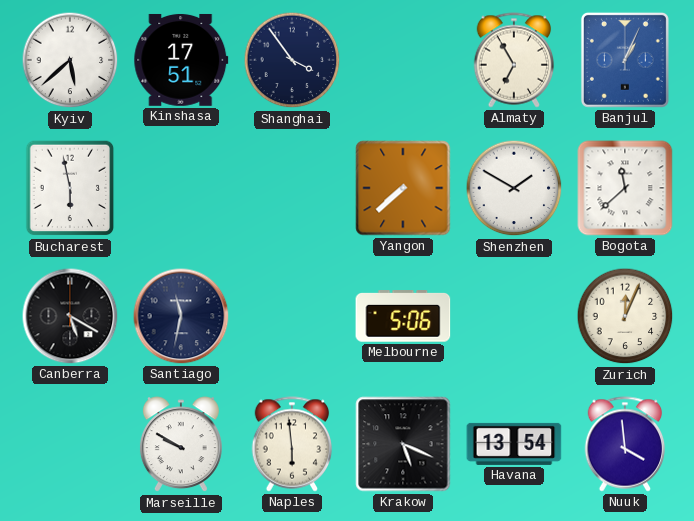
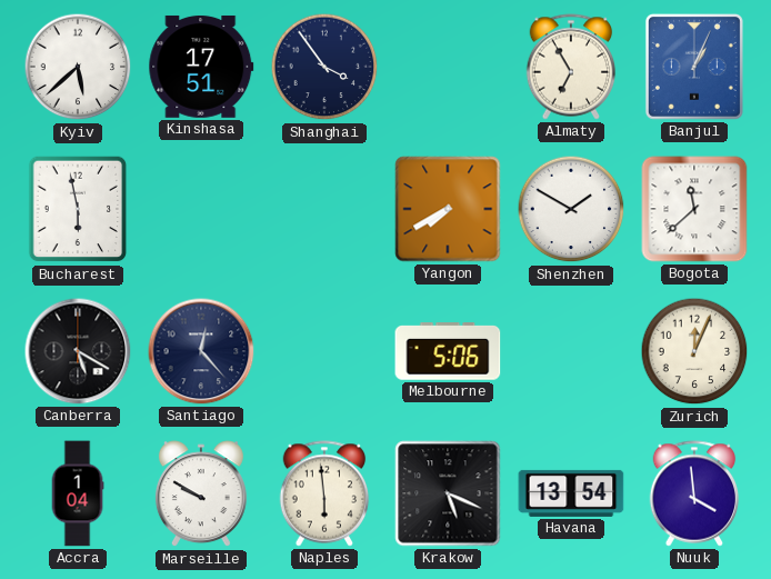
Yangon: 7:38 -> 7:40 (448, 209)
Santiago: 11:32 -> 12:23 (201, 351)
Accra: none -> 1:04 (78, 493)
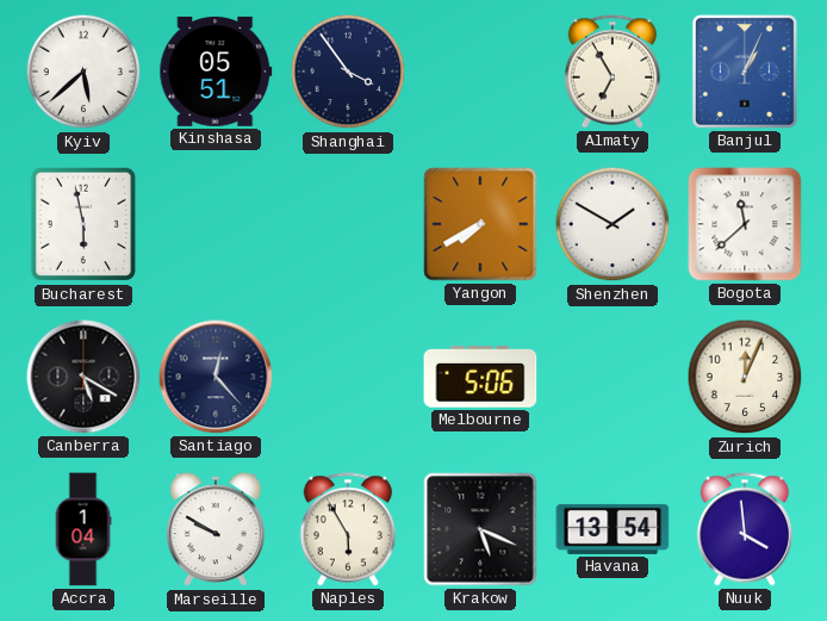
Kinshasa: 17:51 -> 05:51 (216, 72)
Naples: 5:59 -> 5:55 (348, 529)
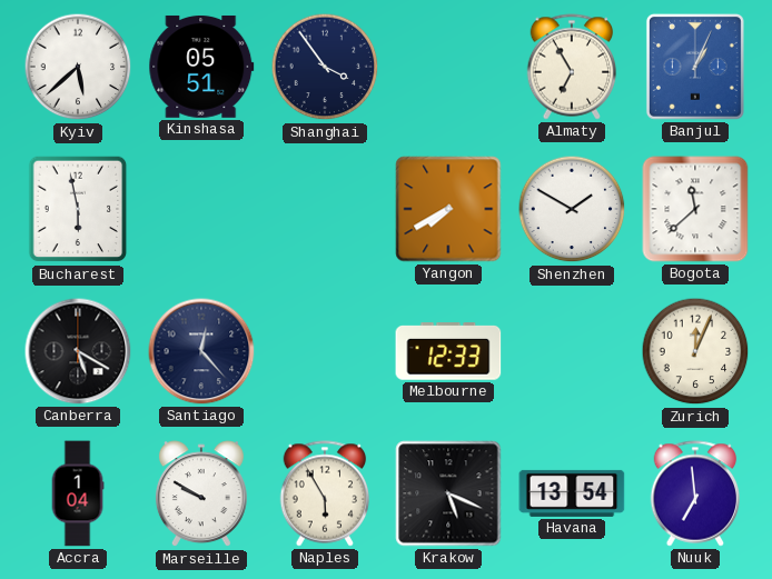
Melbourne: 5:06 -> 12:33 (448, 351)
Nuuk: 3:59 -> 6:59 (695, 493)
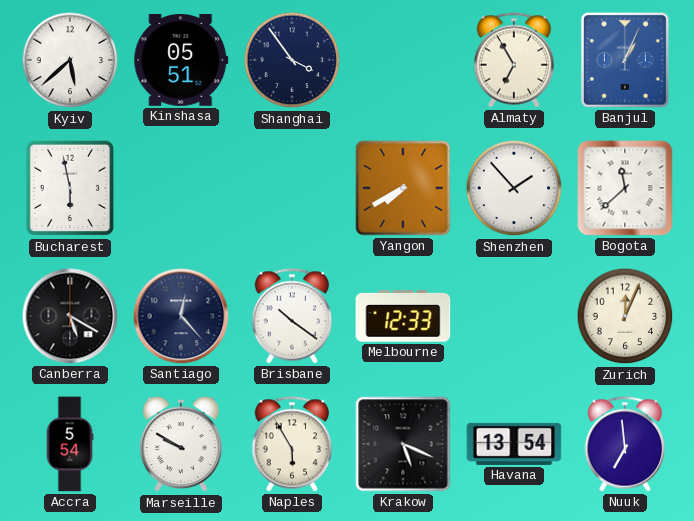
Shenzhen: 1:50 -> 1:53 (514, 188)
Brisbane: none -> 10:21 (292, 316)
Accra: 1:04 -> 5:54 (70, 444)
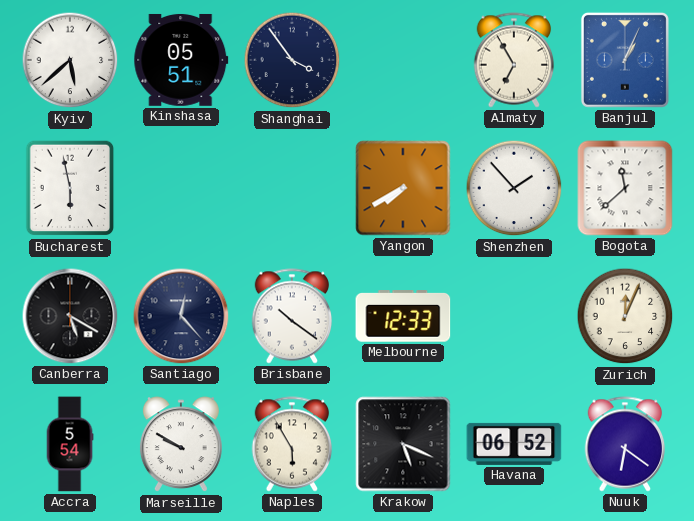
Havana: 13:54 -> 06:52 (514, 444)
Nuuk: 6:59 -> 6:21 (625, 444)
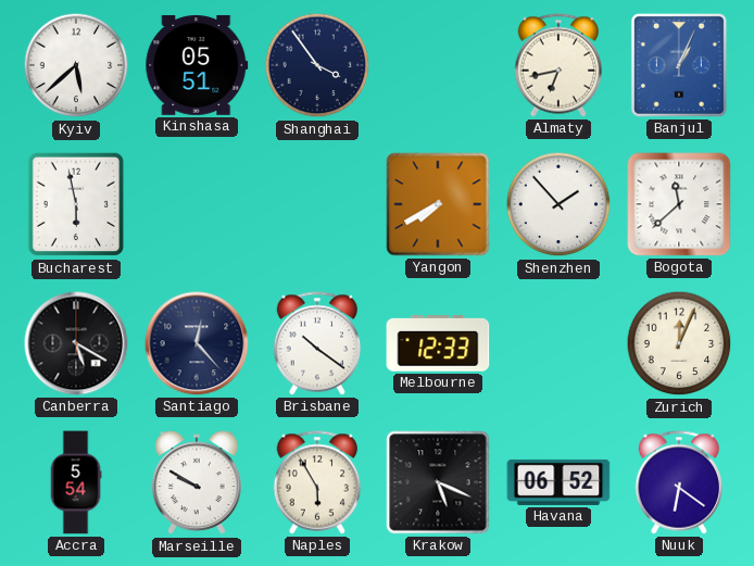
Almaty: 6:55 -> 6:43 (558, 65)
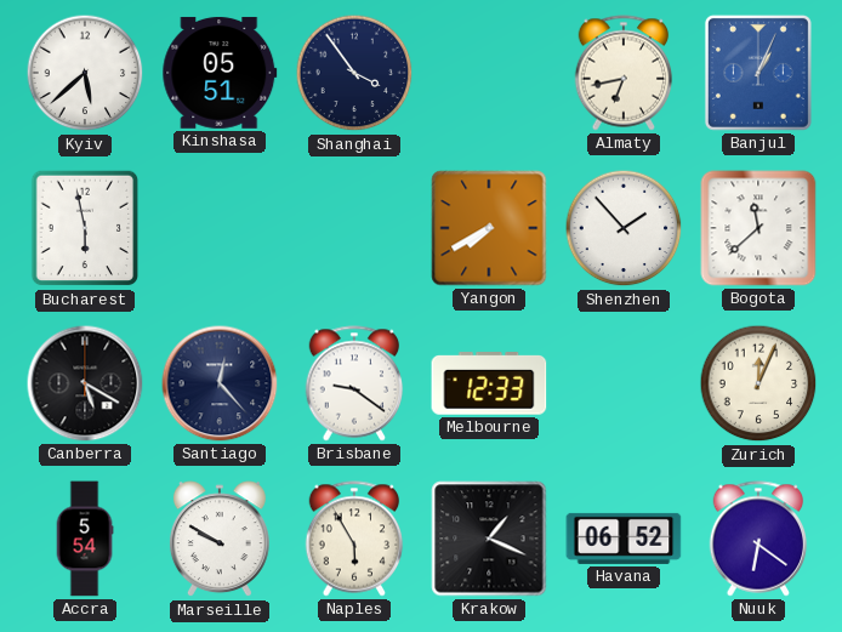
Brisbane: 10:21 -> 9:21 (354, 383)
Krakow: 5:19 -> 1:19 (489, 539)
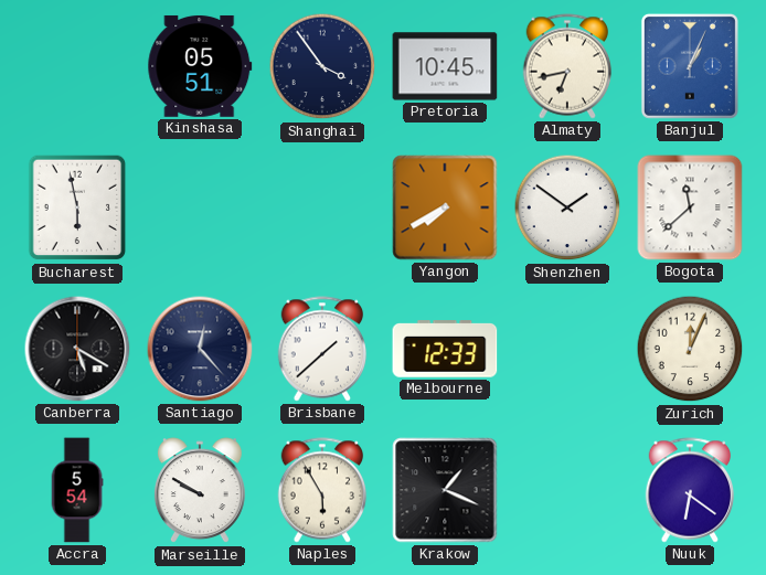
Kyiv: 5:38 -> none (85, 73)
Pretoria: none -> 10:45 (445, 66)
Shenzhen: 1:53 -> 1:51 (567, 207)
Brisbane: 9:21 -> 1:38 (322, 349)
Havana: 06:52 -> none (624, 539)
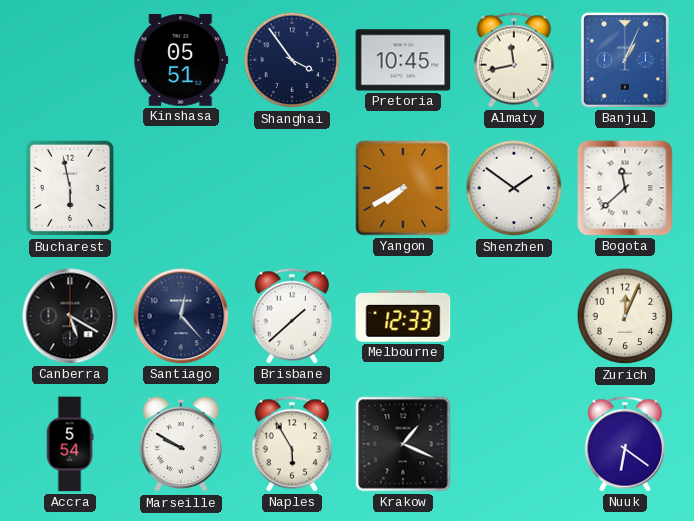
Almaty: 6:43 -> 11:43 (514, 60)
